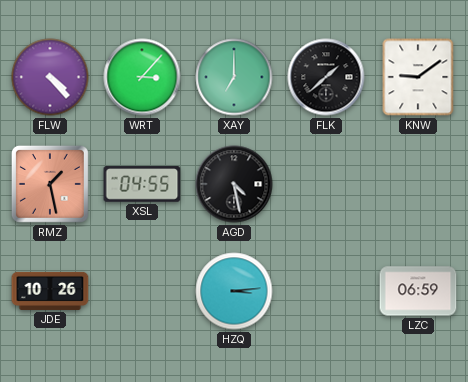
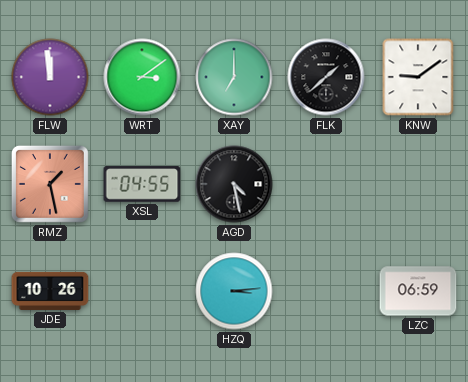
FLW: 4:23 -> 11:59 (50, 77)
WRT: 3:07 -> 3:09 (142, 77)
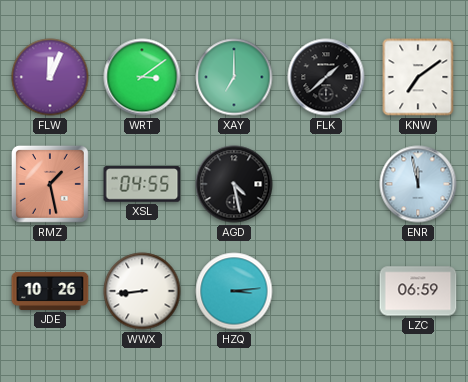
FLW: 11:59 -> 12:04 (50, 77)
KNW: 9:09 -> 7:09 (418, 77)
ENR: none -> 11:58 (418, 184)
WWX: none -> 8:44 (142, 291)
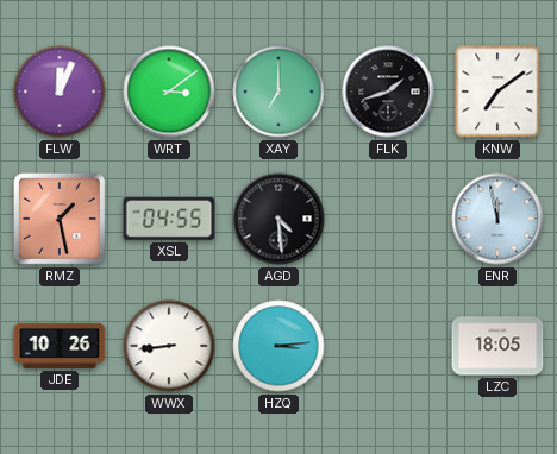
FLK: 1:38 -> 1:42 (388, 92)
AGD: 4:28 -> 4:29 (278, 219)
LZC: 06:59 -> 18:05 (497, 346)
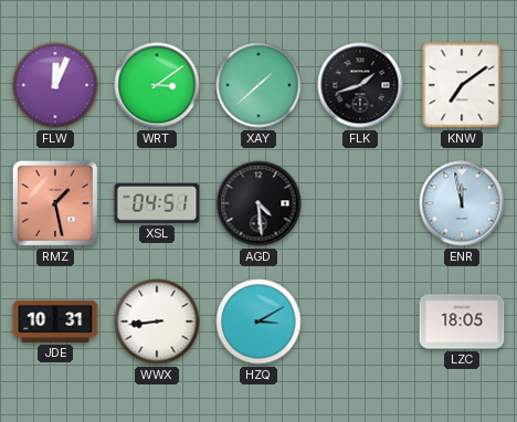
XAY: 7:00 -> 1:38 (258, 85)
XSL: 04:55 -> 04:51 (157, 203)
JDE: 10:26 -> 10:31 (55, 321)
HZQ: 3:14 -> 3:10 (258, 321)
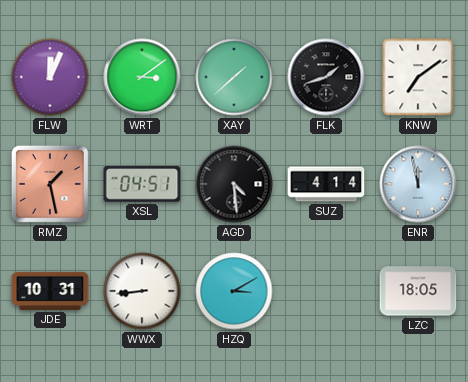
SUZ: none -> 4:14 (326, 184)
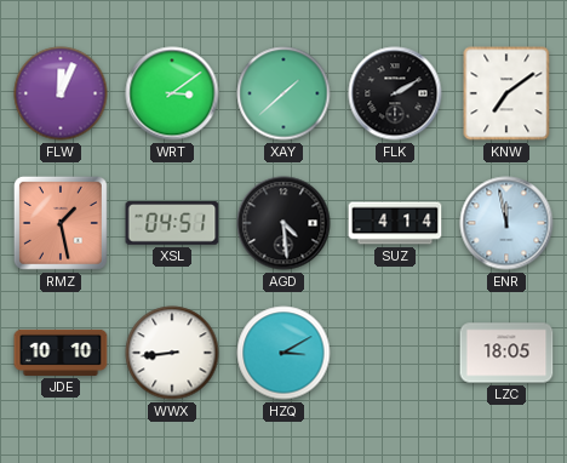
FLK: 1:42 -> 2:10 (395, 93)
JDE: 10:31 -> 10:10 (61, 353)
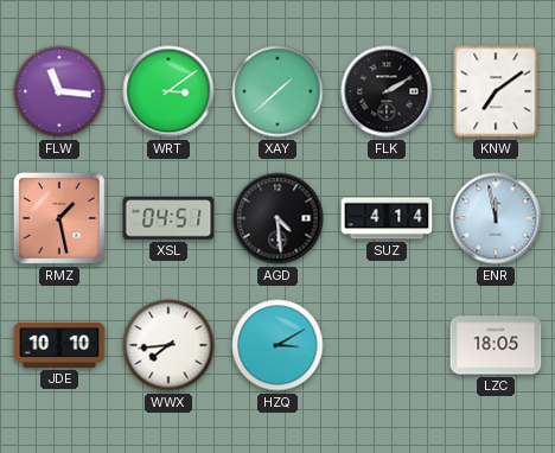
FLW: 12:04 -> 11:16 (59, 91)
WWX: 8:44 -> 7:44 (168, 345)
